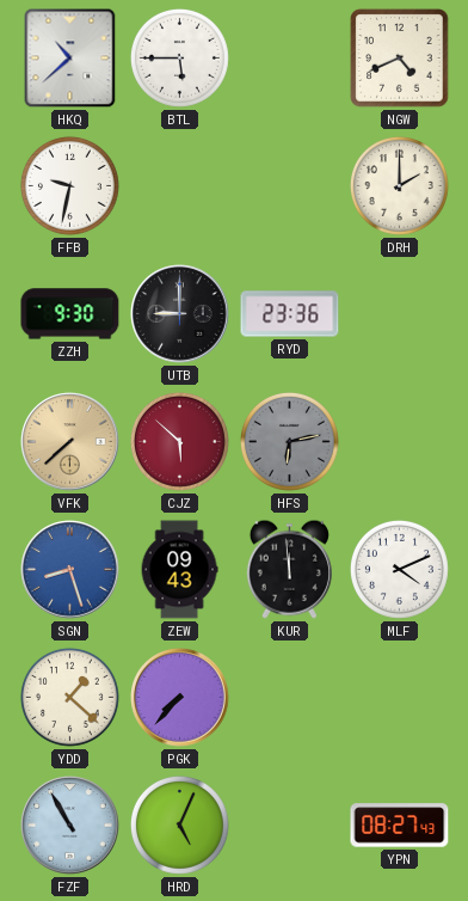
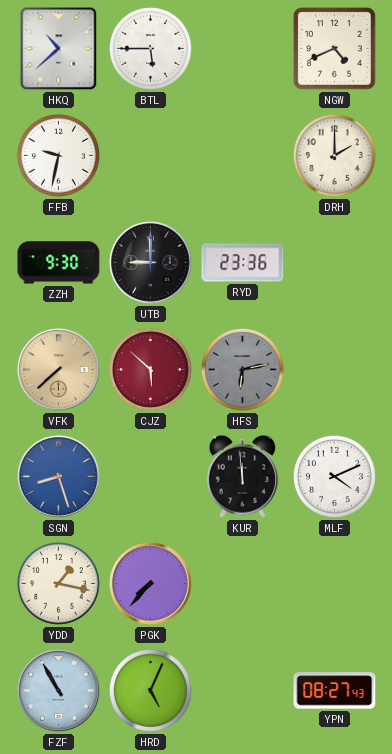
ZEW: 09:43 -> none (179, 570)
YDD: 1:22 -> 1:17 (58, 583)
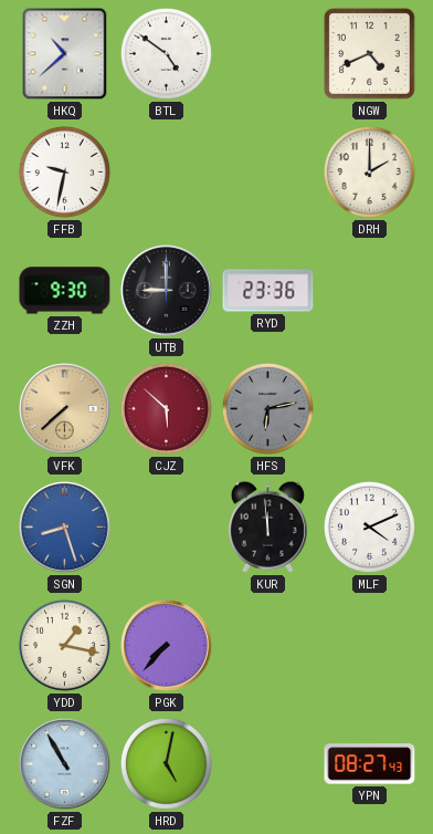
BTL: 5:45 -> 4:51 (166, 53)
HRD: 5:04 -> 5:02 (166, 763)
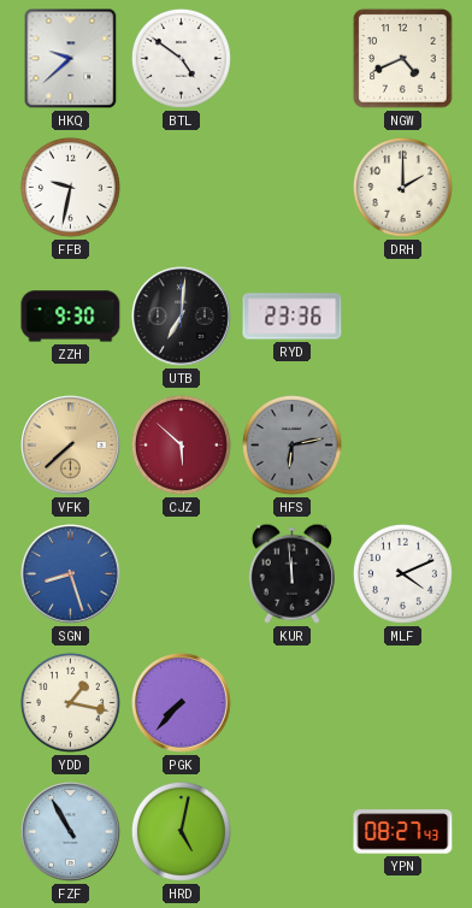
HKQ: 10:38 -> 9:38 (71, 59)
UTB: 9:00 -> 7:01 (182, 317)
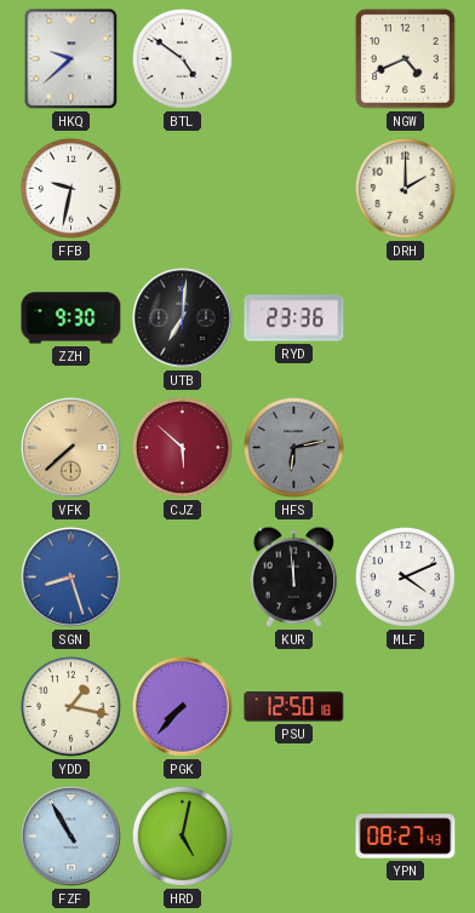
PSU: none -> 12:50 (294, 707)
